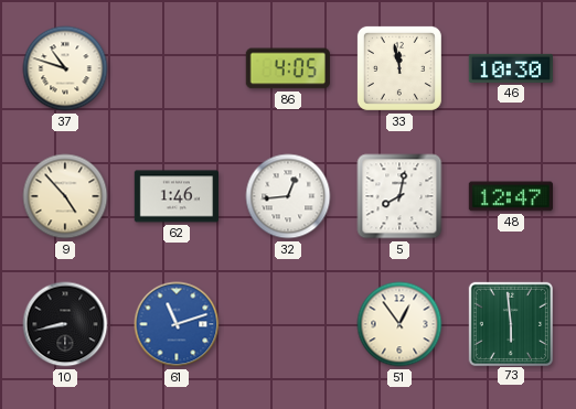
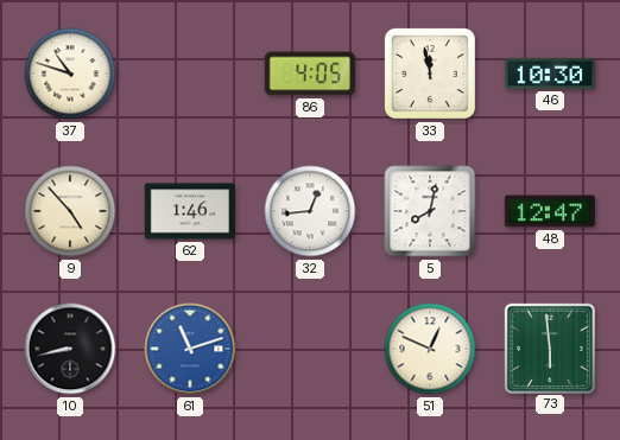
51: 12:54 -> 12:49 (430, 349)
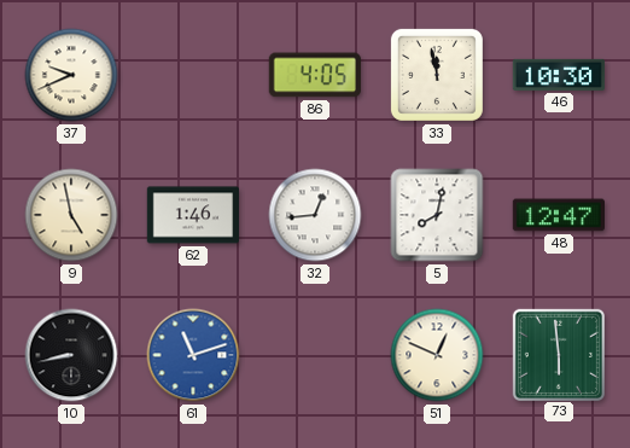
37: 10:48 -> 9:41 (71, 75)
9: 4:53 -> 4:58 (71, 215)
